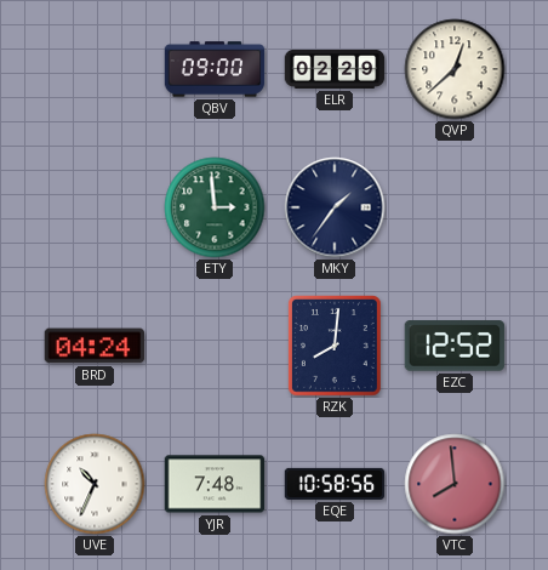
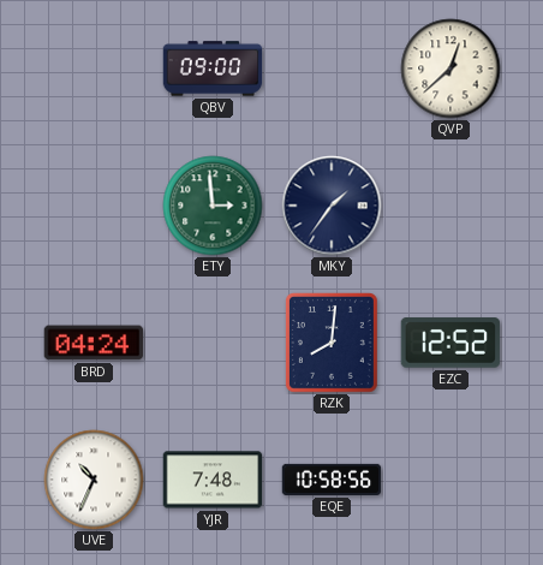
ELR: 02:29 -> none (335, 69)
VTC: 7:59 -> none (455, 484)
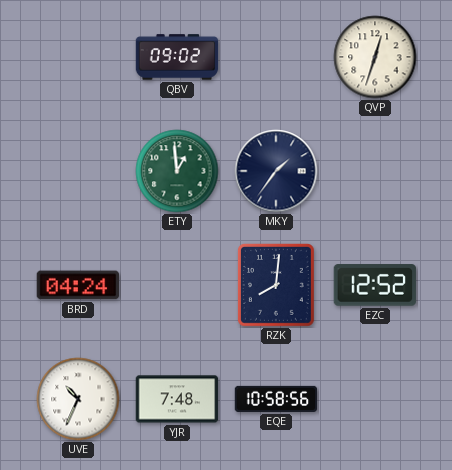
QBV: 09:00 -> 09:02 (177, 57)
QVP: 12:38 -> 12:33 (375, 57)
ETY: 2:59 -> 12:59 (177, 171)
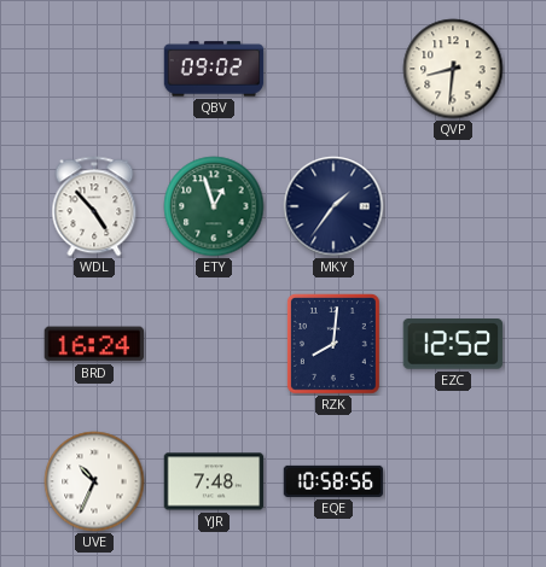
QVP: 12:33 -> 8:31 (453, 69)
WDL: none -> 4:53 (94, 206)
ETY: 12:59 -> 12:57 (214, 206)
BRD: 04:24 -> 16:24 (94, 344)
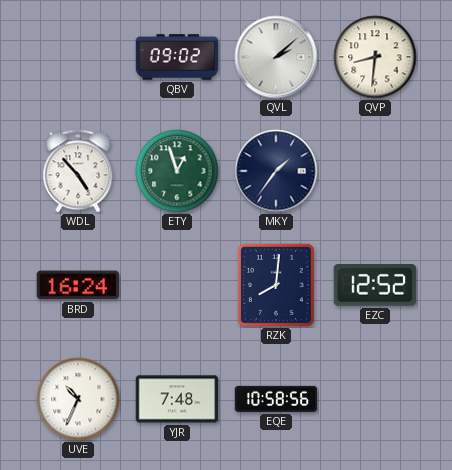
QVL: none -> 2:08 (276, 57)
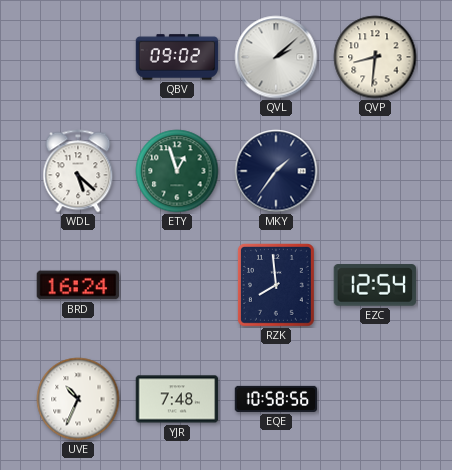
WDL: 4:53 -> 5:22 (78, 171)
RZK: 8:01 -> 7:59 (276, 286)
EZC: 12:52 -> 12:54 (375, 285)
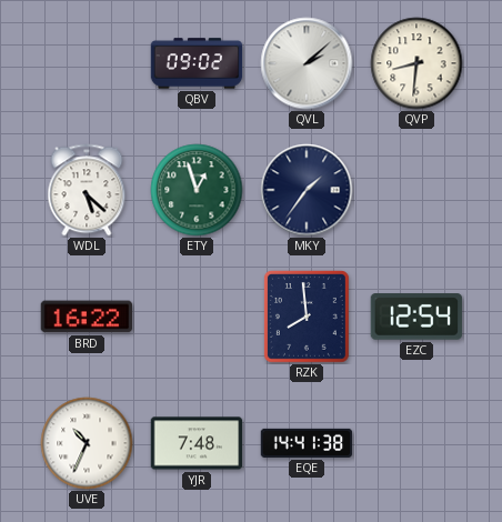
BRD: 16:24 -> 16:22 (87, 317)
EQE: 10:58 -> 14:41 (307, 443)
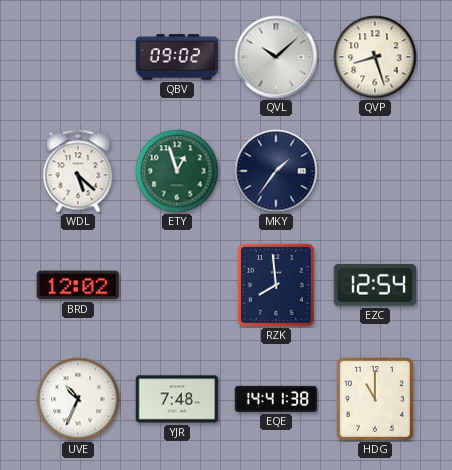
QVL: 2:08 -> 10:08 (276, 57)
QVP: 8:31 -> 8:27 (375, 57)
BRD: 16:22 -> 12:02 (78, 285)
HDG: none -> 11:00 (375, 400)
